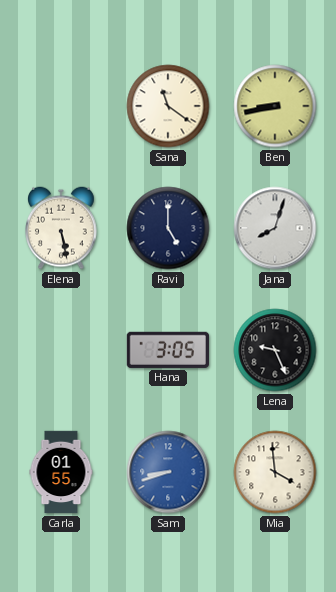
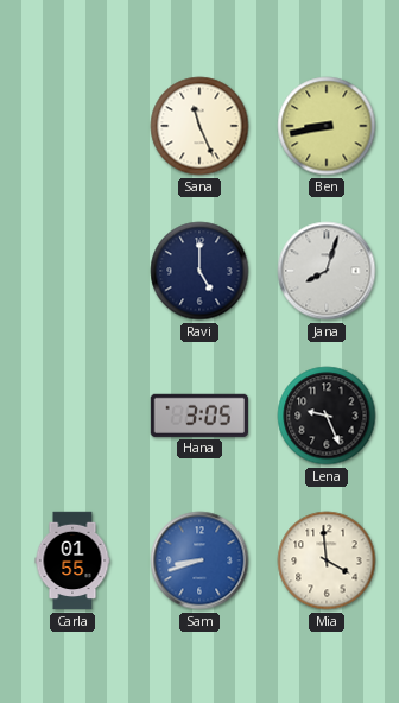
Sana: 11:21 -> 11:26 (199, 126)
Elena: 5:28 -> none (62, 228)
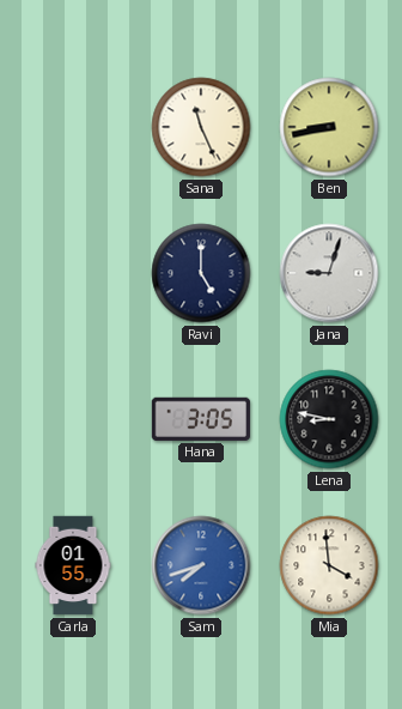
Jana: 8:03 -> 9:03 (329, 273)
Lena: 9:26 -> 8:47 (329, 419)
Sam: 8:42 -> 7:42 (201, 565)
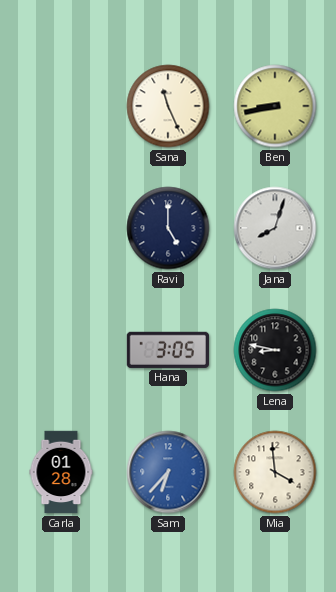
Jana: 9:03 -> 8:03 (275, 228)
Carla: 01:55 -> 01:28 (61, 472)
Sam: 7:42 -> 6:37 (168, 472)
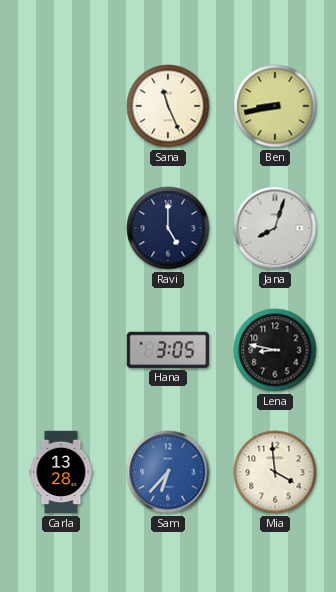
Carla: 01:28 -> 13:28 (61, 472)
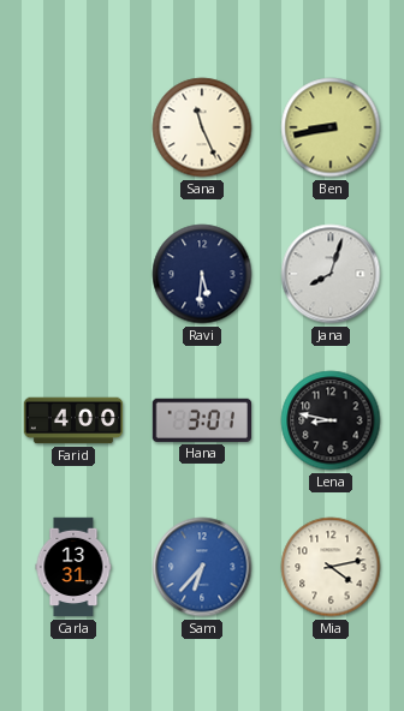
Ravi: 5:00 -> 5:31 (202, 274)
Farid: none -> 4:00 (73, 420)
Hana: 3:05 -> 3:01 (201, 420)
Carla: 13:28 -> 13:31 (73, 567)
Mia: 3:59 -> 4:13 (331, 567)
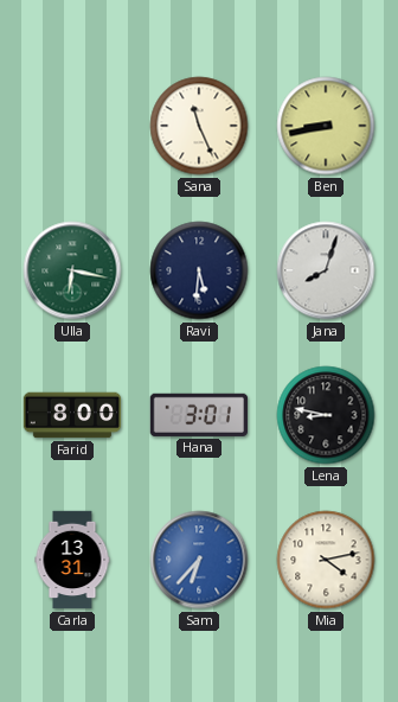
Ulla: none -> 6:17 (72, 270)
Farid: 4:00 -> 8:00 (72, 415)
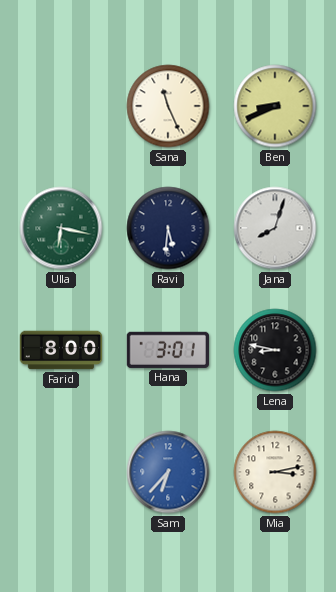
Ben: 8:43 -> 8:41 (275, 106)
Carla: 13:31 -> none (72, 560)
Mia: 4:13 -> 3:13 (275, 472)
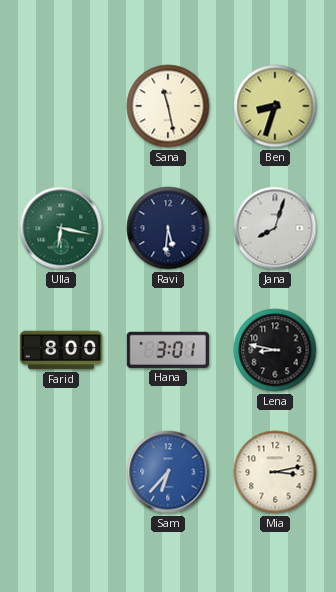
Sana: 11:26 -> 11:28 (168, 106)
Ben: 8:41 -> 8:33 (275, 106)
